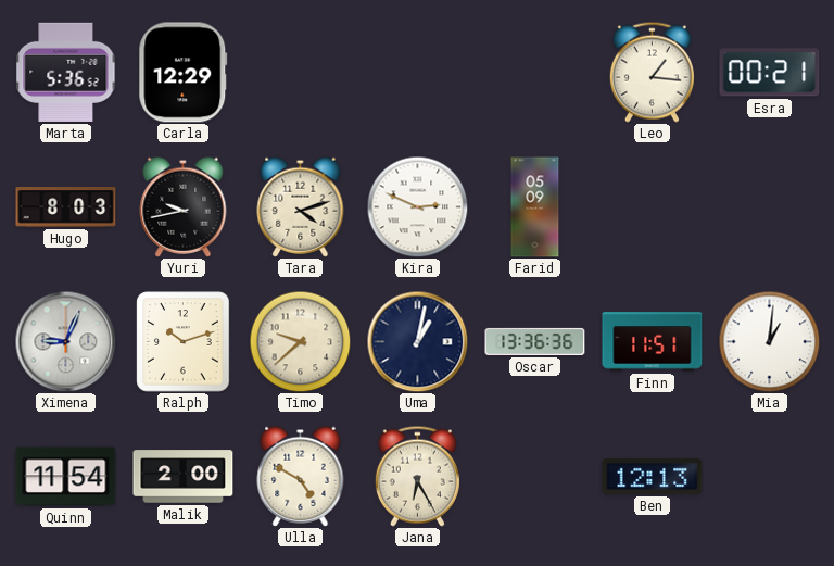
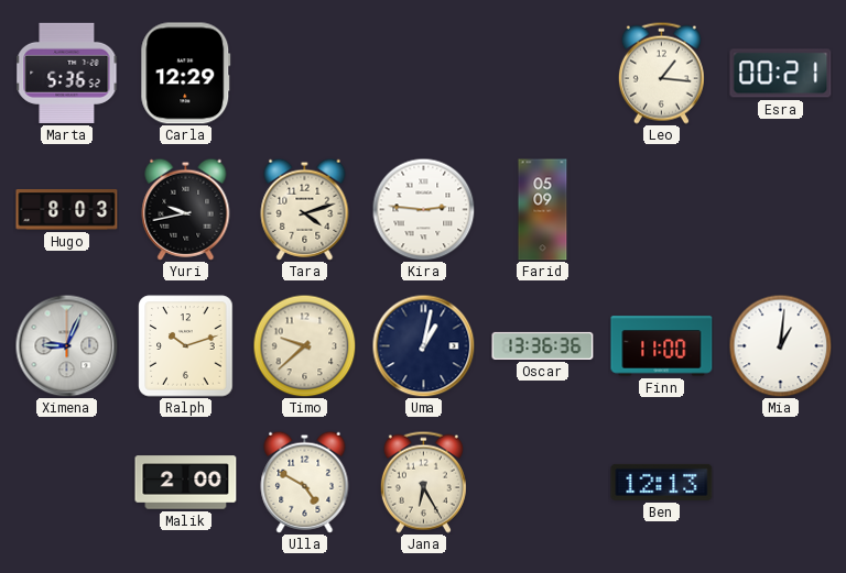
Kira: 2:49 -> 2:46 (423, 209)
Finn: 11:51 -> 11:00 (662, 346)
Quinn: 11:54 -> none (66, 477)
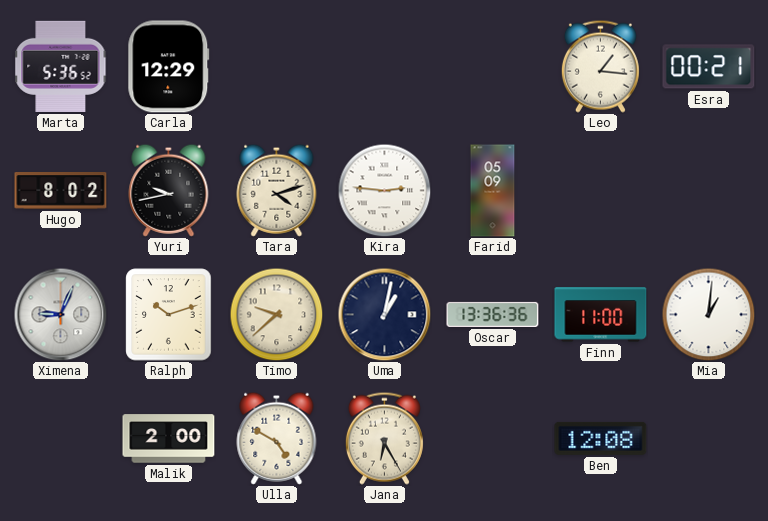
Hugo: 8:03 -> 8:02 (61, 191)
Ben: 12:13 -> 12:08 (601, 438)
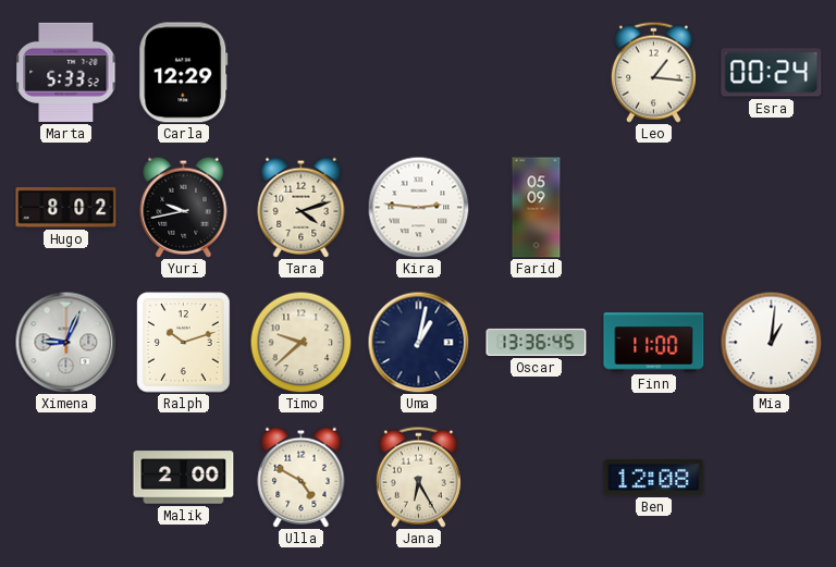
Marta: 5:36 -> 5:33 (66, 72)
Esra: 00:21 -> 00:24 (772, 73)
Oscar: 13:36:36 -> 13:36:45 (537, 342)
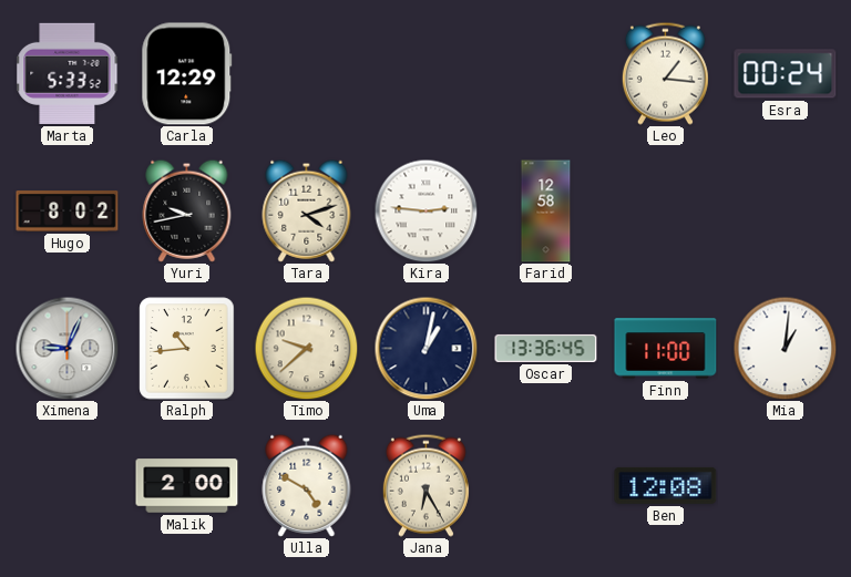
Farid: 05:09 -> 12:58 (546, 212)
Ralph: 10:12 -> 10:44 (187, 349)
